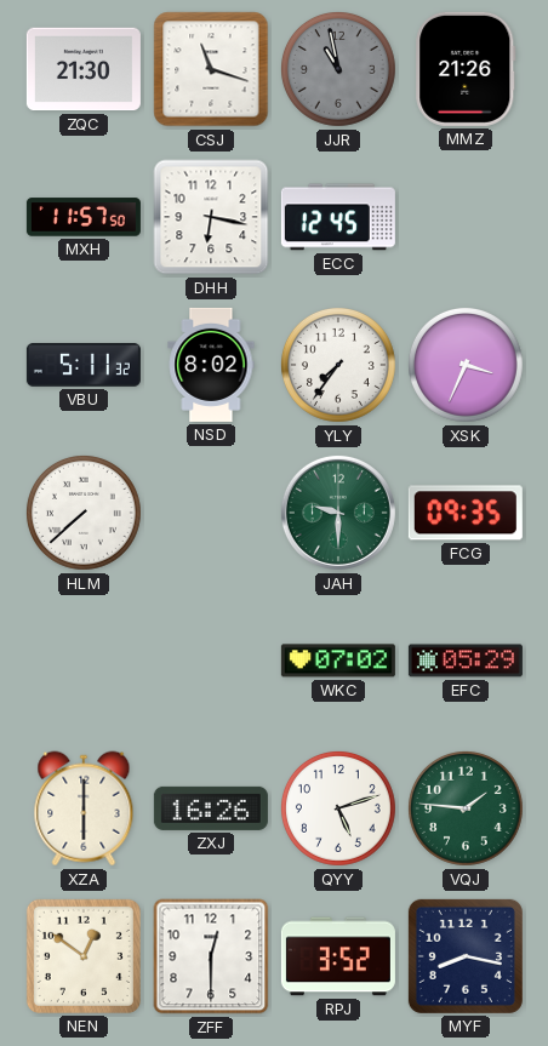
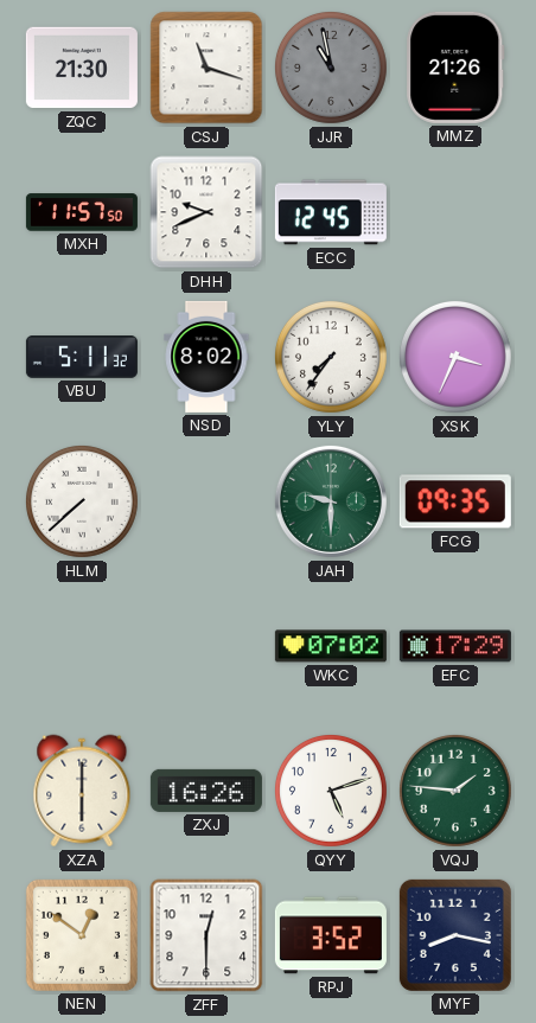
DHH: 6:17 -> 9:41 (206, 212)
EFC: 05:29 -> 17:29 (455, 646)
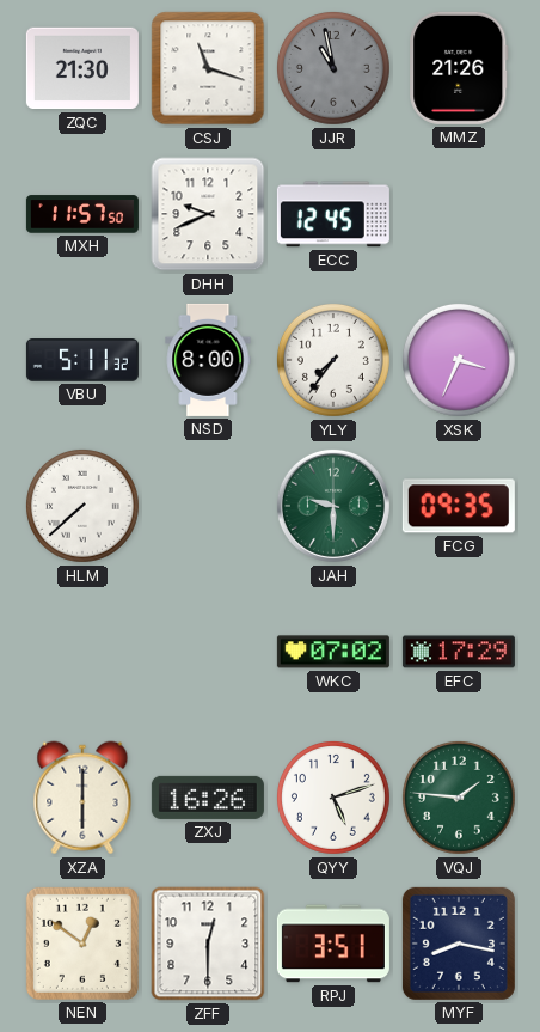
NSD: 8:02 -> 8:00 (208, 360)
RPJ: 3:52 -> 3:51 (333, 944)
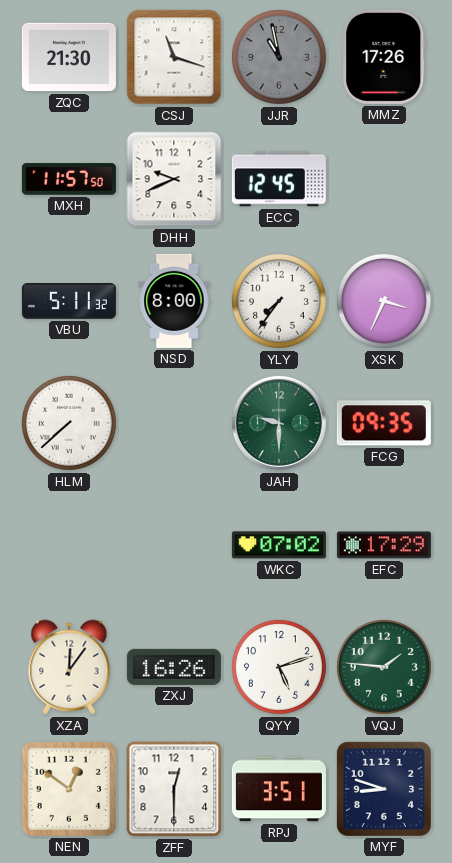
MMZ: 21:26 -> 17:26 (384, 57)
XZA: 6:00 -> 12:06 (69, 667)
MYF: 8:17 -> 8:48 (384, 789)
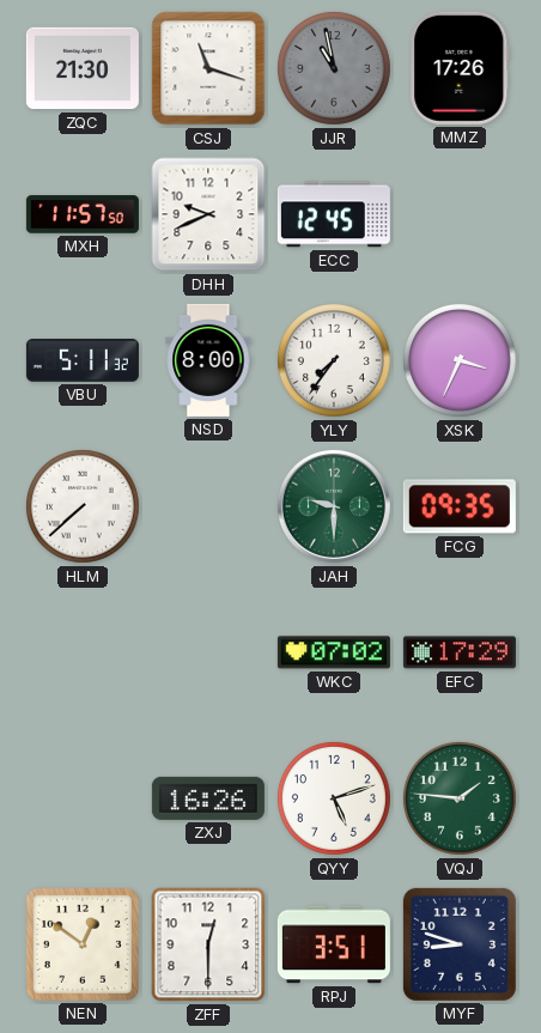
XZA: 12:06 -> none (69, 667)
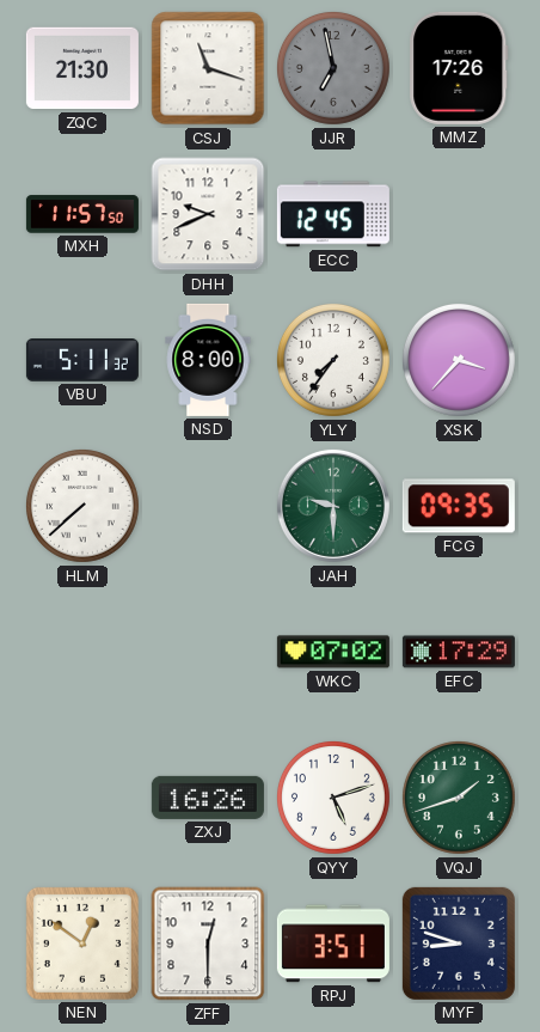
JJR: 10:58 -> 6:58 (333, 68)
XSK: 3:34 -> 3:37 (459, 360)
VQJ: 1:46 -> 1:42 (459, 798)
